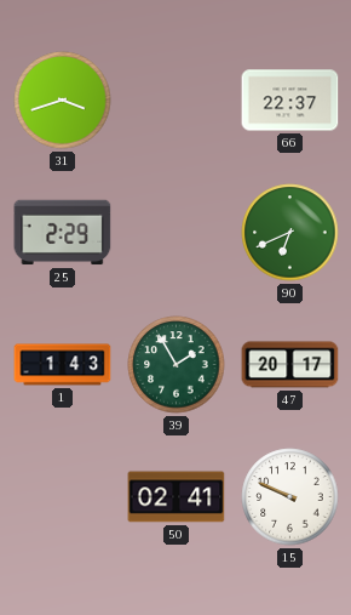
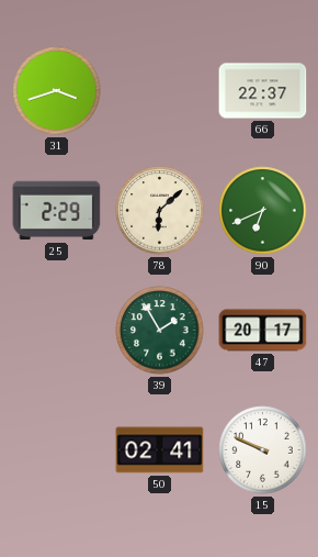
78: none -> 6:08 (160, 211)
1: 1:43 -> none (63, 365)
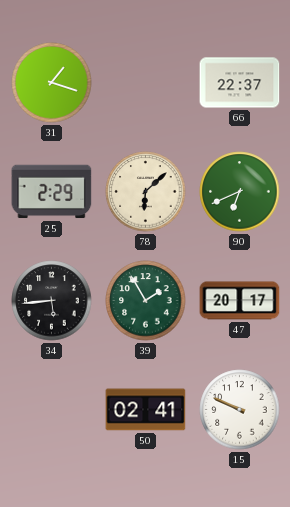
31: 3:42 -> 1:18 (52, 83)
34: none -> 5:44 (52, 301)
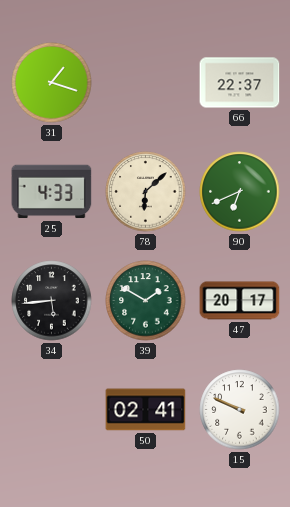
25: 2:29 -> 4:33 (52, 192)
39: 1:55 -> 1:50 (146, 301)
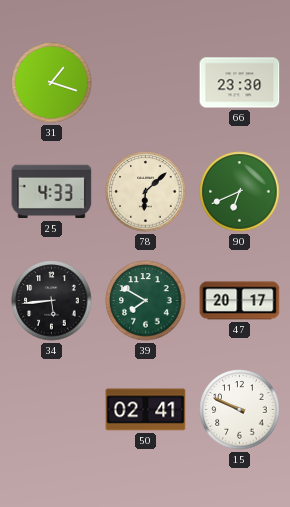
66: 22:37 -> 23:30 (240, 83)
39: 1:50 -> 7:50 (146, 301)
